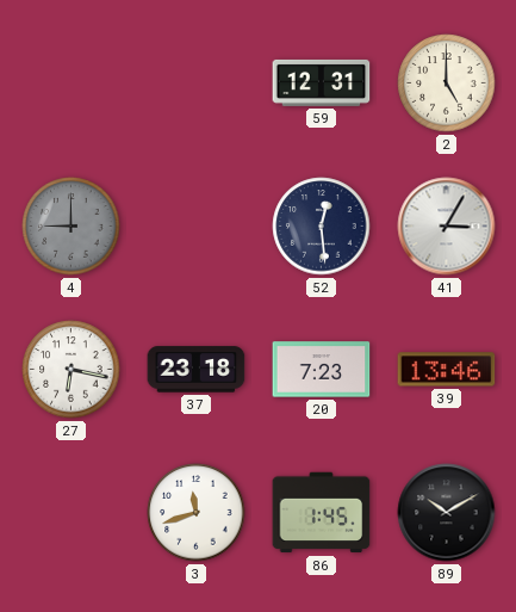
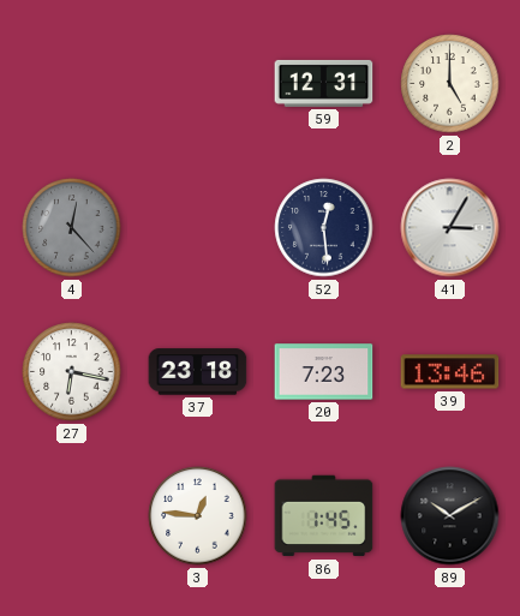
4: 9:00 -> 12:23 (72, 228)
3: 11:42 -> 12:46 (198, 516)
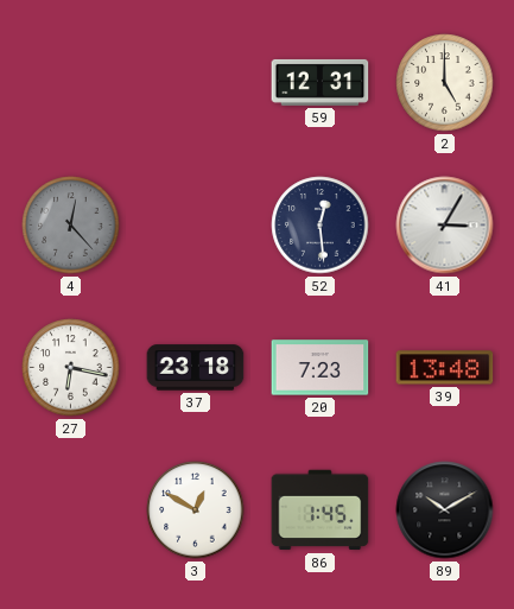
39: 13:46 -> 13:48 (445, 368)
3: 12:46 -> 12:50 (196, 510)
